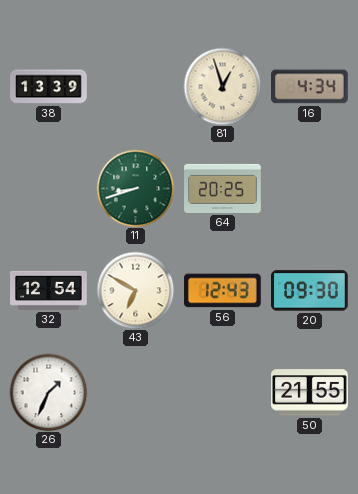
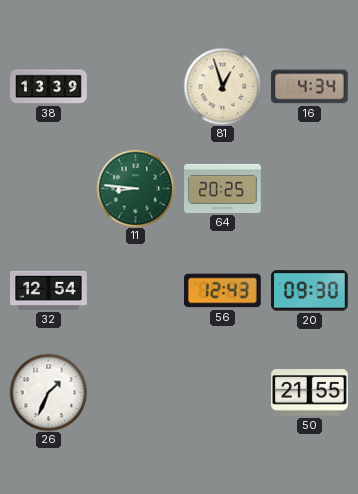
11: 8:42 -> 8:46 (135, 188)
43: 6:50 -> none (135, 290)
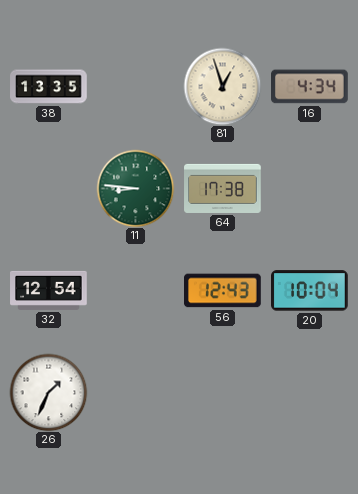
38: 13:39 -> 13:35 (49, 87)
64: 20:25 -> 17:38 (223, 188)
20: 09:30 -> 10:04 (310, 291)
50: 21:55 -> none (310, 393)
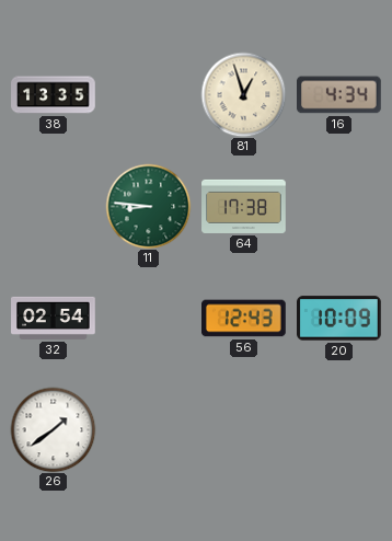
32: 12:54 -> 02:54 (54, 318)
20: 10:04 -> 10:09 (339, 319)
26: 1:34 -> 1:39 (53, 429)
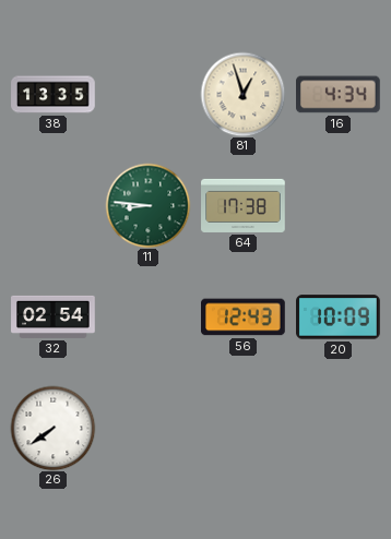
26: 1:39 -> 7:39 (52, 428)
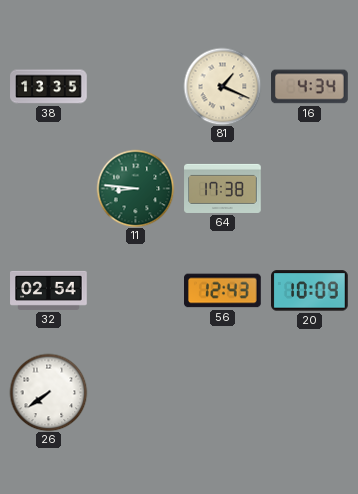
81: 12:57 -> 1:19 (222, 86)
